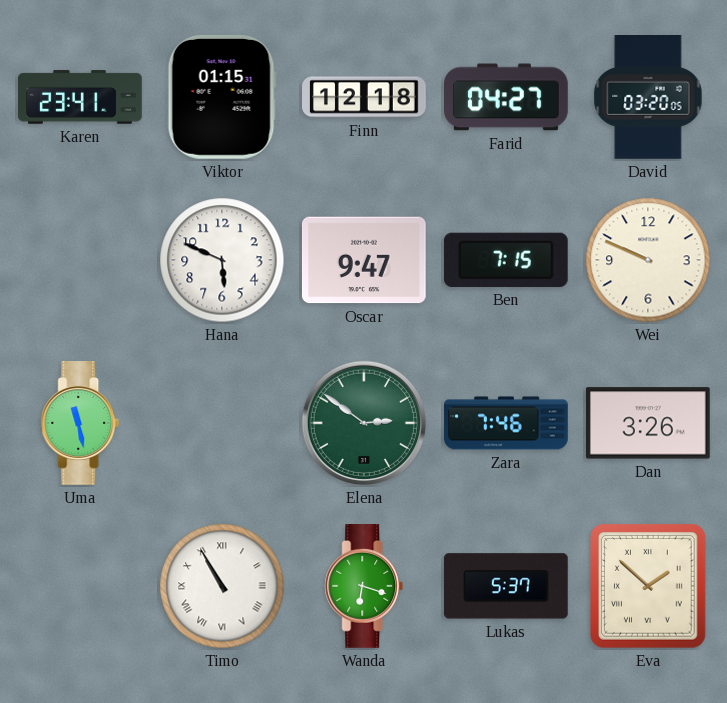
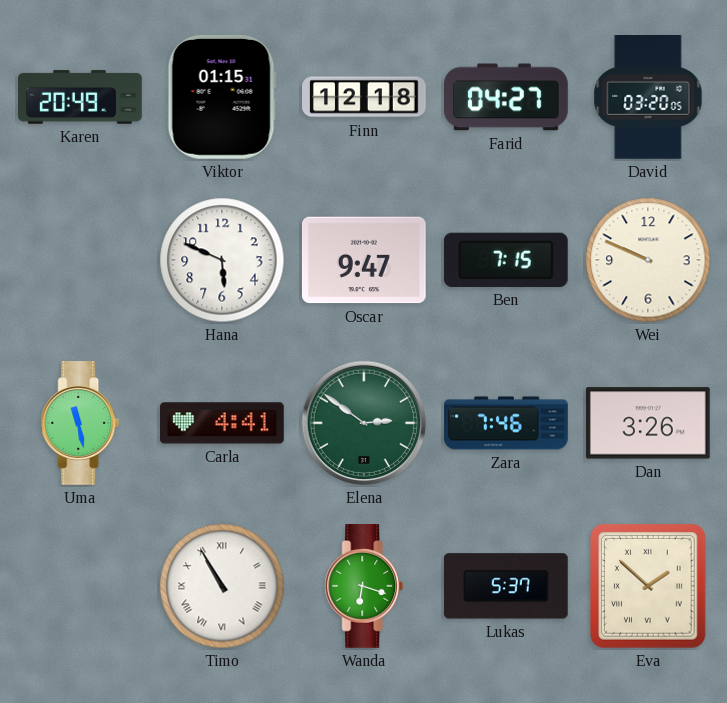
Karen: 23:41 -> 20:49 (80, 97)
Carla: none -> 4:41 (223, 423)
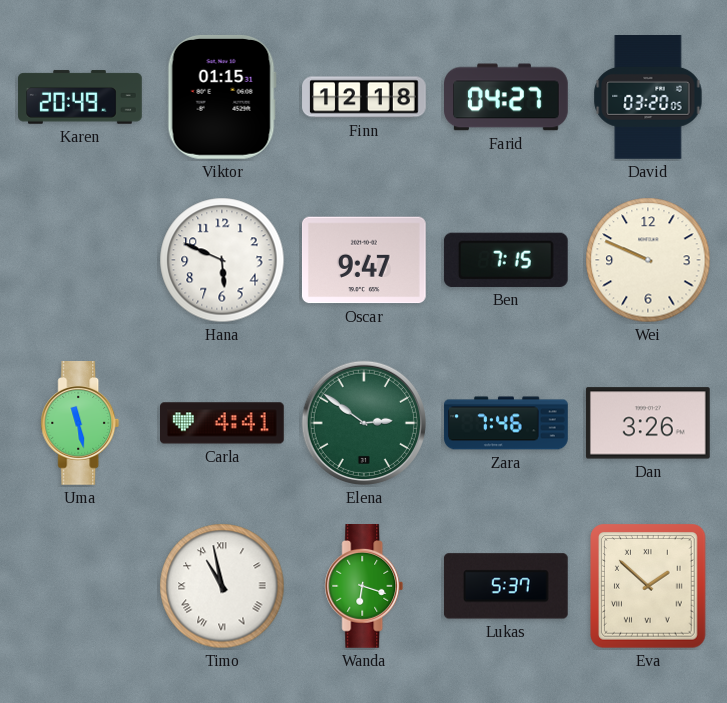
Timo: 10:55 -> 10:58 (222, 586)
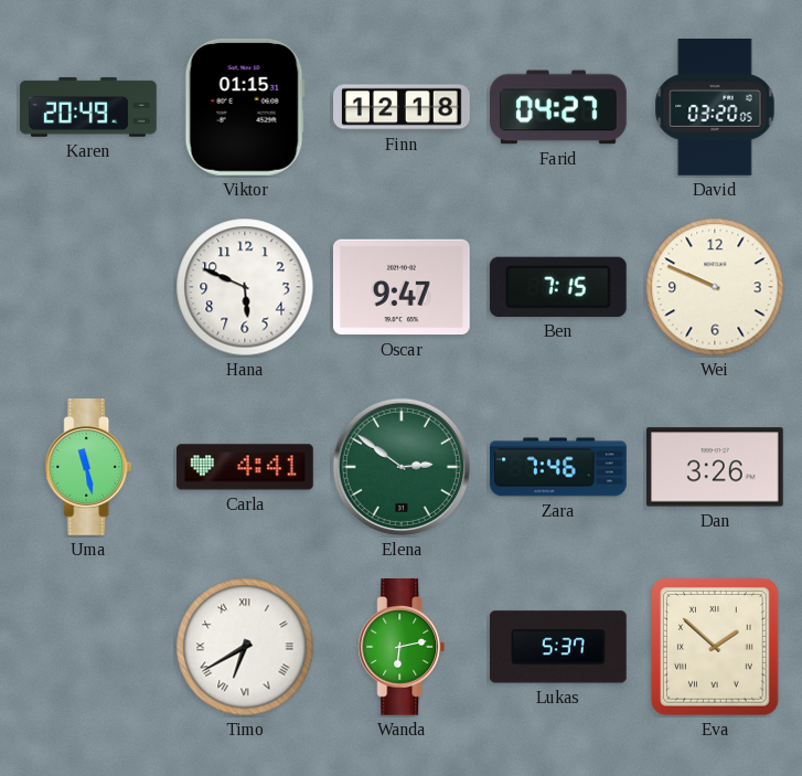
Timo: 10:58 -> 6:40 (245, 647)
Wanda: 6:18 -> 6:13 (402, 648)
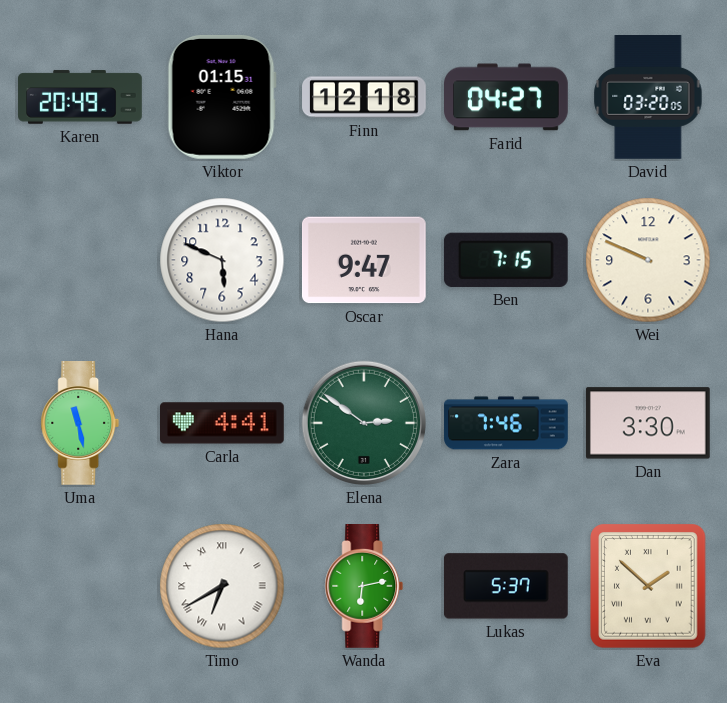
Dan: 3:26 -> 3:30 (648, 423)
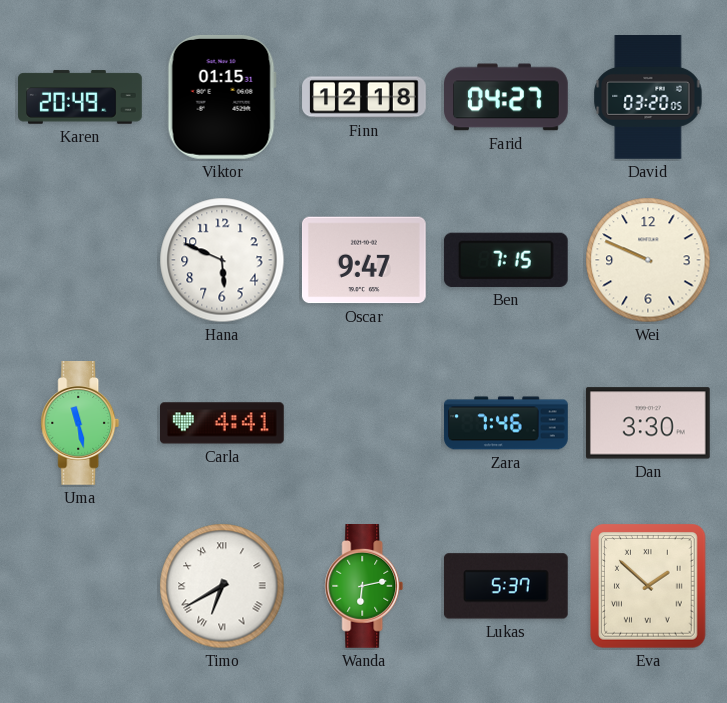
Elena: 2:51 -> none (364, 423)
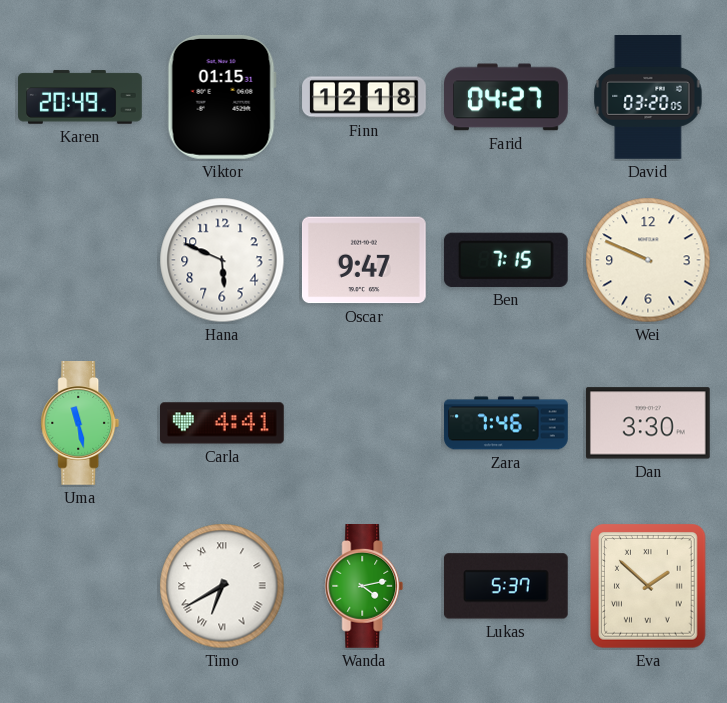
Wanda: 6:13 -> 4:13 (364, 587)
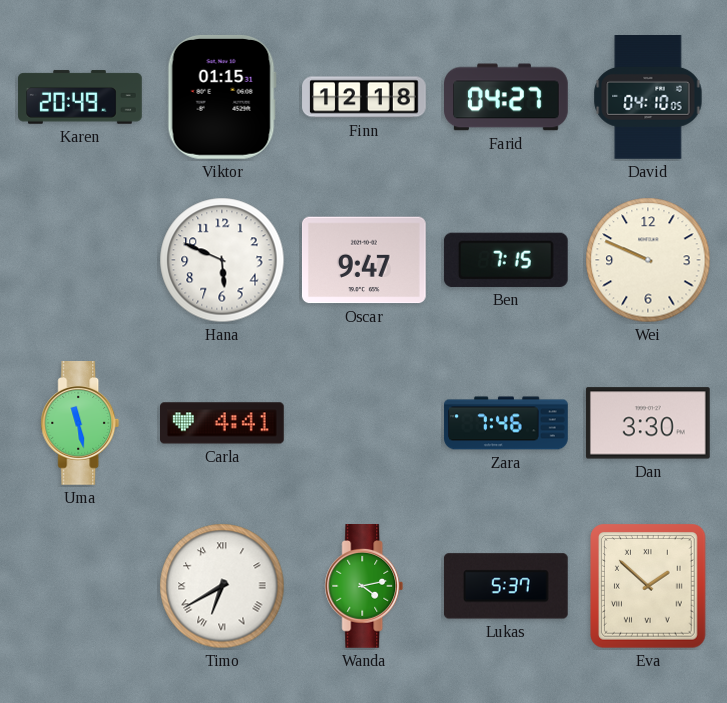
David: 03:20 -> 04:10 (648, 98)
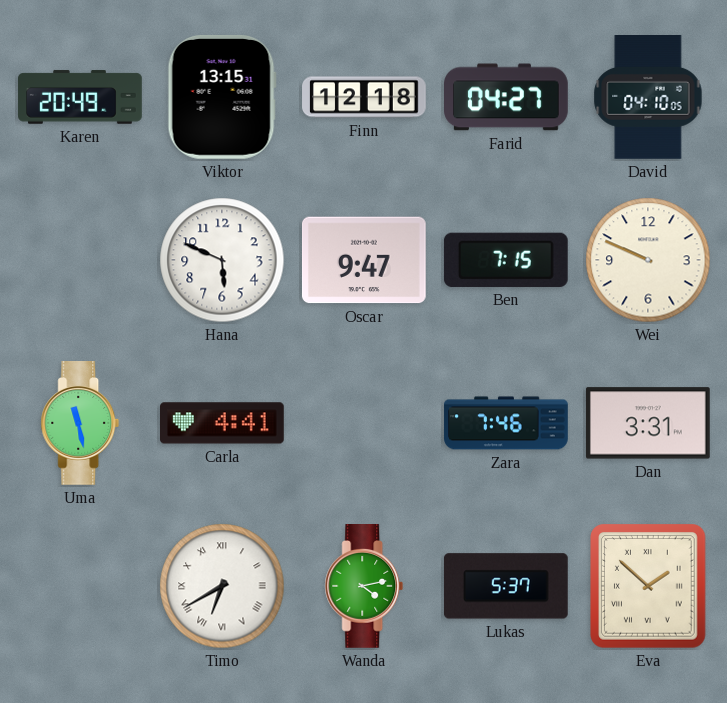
Viktor: 01:15 -> 13:15 (222, 97)
Dan: 3:30 -> 3:31 (648, 423)
